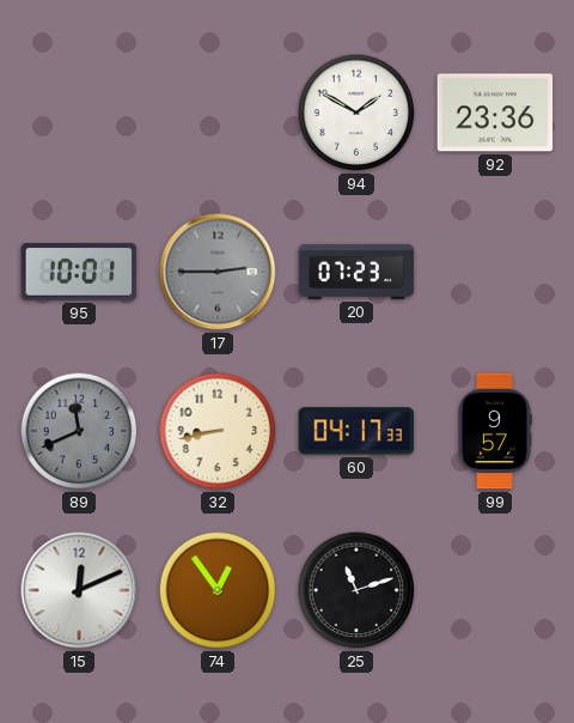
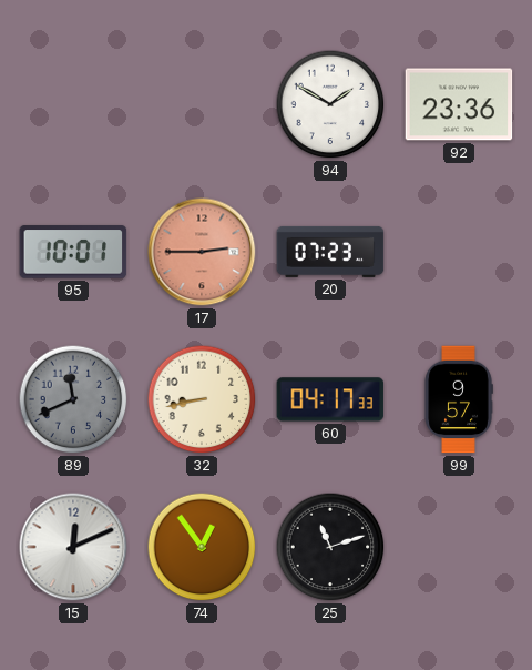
17 dial: grey -> salmon (202, 252)
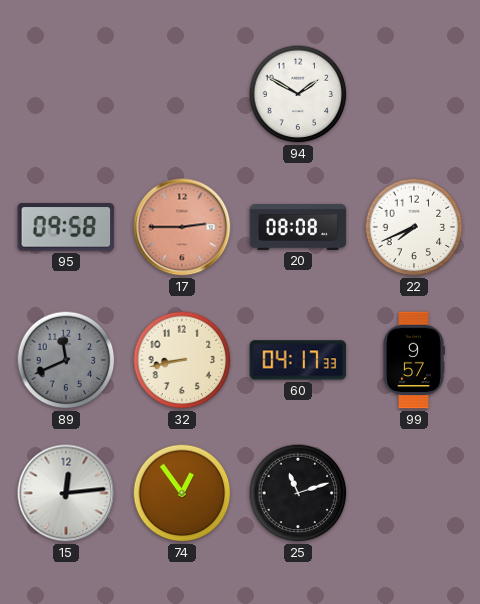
92: 23:36 -> none (459, 104)
95: 10:01 -> 09:58 (66, 227)
20: 07:23 -> 08:08 (298, 227)
22: none -> 7:41 (414, 227)
15: 12:11 -> 12:14 (66, 493)
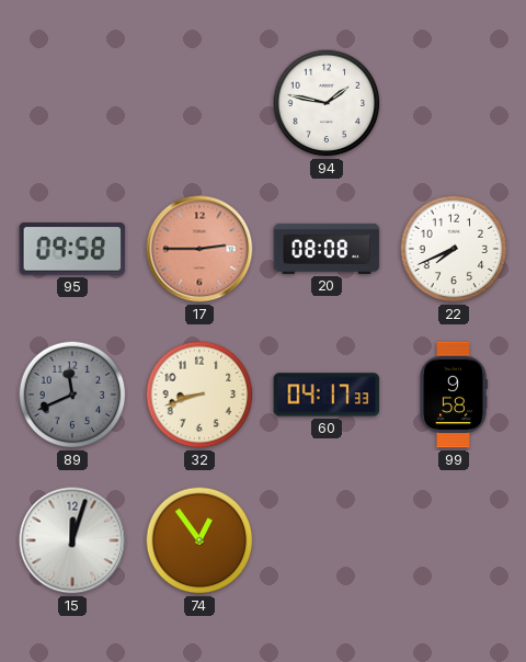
94: 1:50 -> 1:47 (327, 103)
32: 8:43 -> 8:42 (199, 395)
99: 9:57 -> 9:58 (454, 395)
15: 12:14 -> 12:03 (72, 540)
25: 11:12 -> none (298, 493)
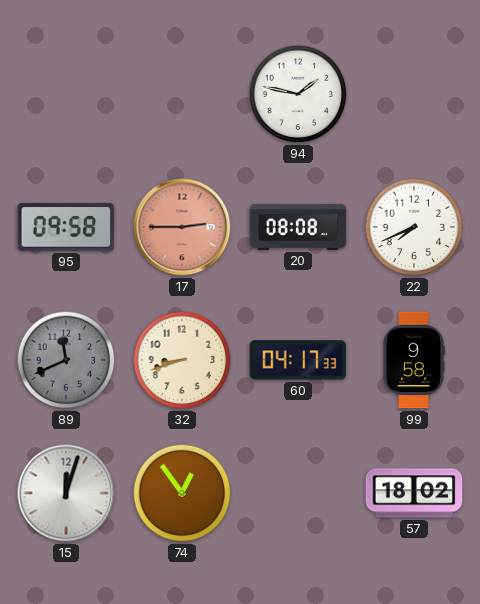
57: none -> 18:02 (414, 493)
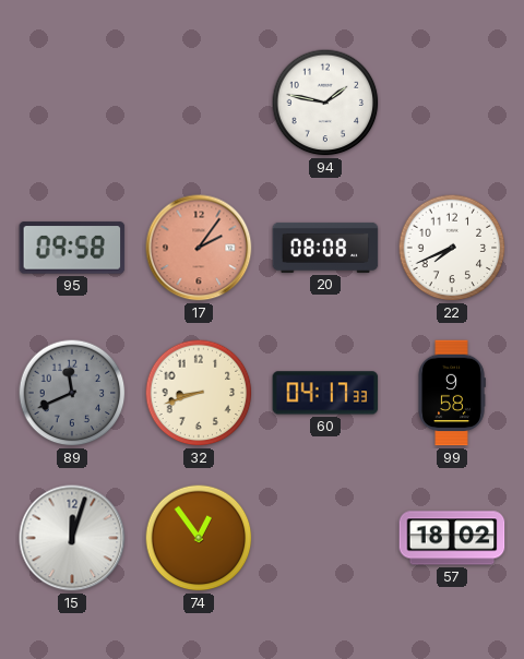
17: 2:45 -> 2:06 (199, 248)
